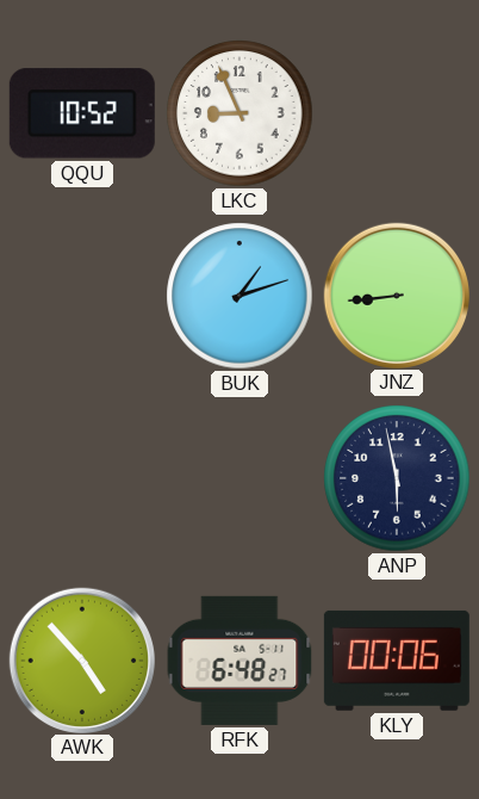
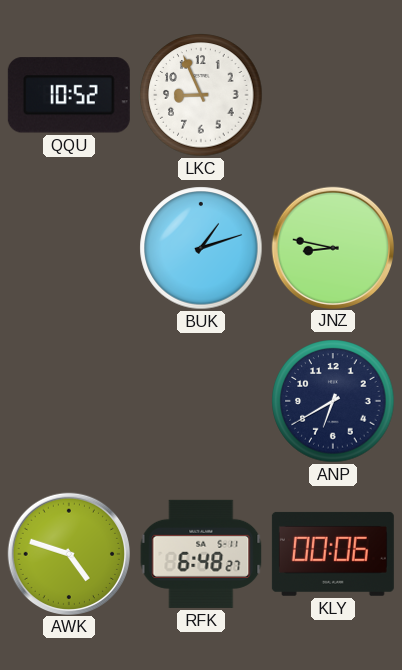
JNZ: 8:44 -> 8:47 (332, 247)
ANP: 5:58 -> 6:40 (333, 401)
AWK: 4:53 -> 4:48 (68, 553)
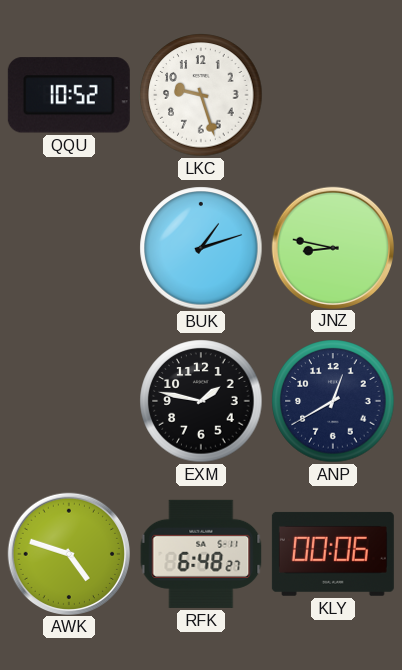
LKC: 8:56 -> 9:27 (201, 95)
EXM: none -> 1:47 (201, 401)
ANP: 6:40 -> 12:40 (333, 401)
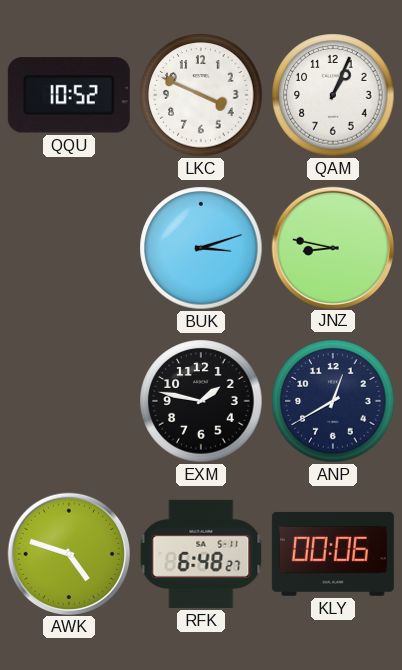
LKC: 9:27 -> 3:49 (201, 95)
QAM: none -> 1:04 (333, 95)
BUK: 1:12 -> 3:12 (201, 248)
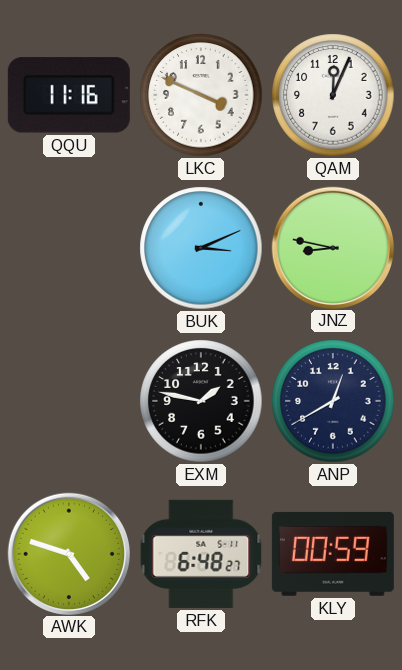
QQU: 10:52 -> 11:16 (69, 95)
QAM: 1:04 -> 12:04 (333, 95)
BUK: 3:12 -> 3:11 (201, 248)
KLY: 00:06 -> 00:59 (333, 554)
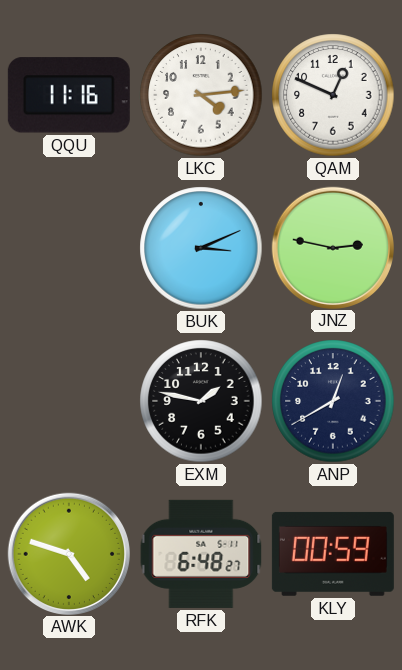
LKC: 3:49 -> 4:14 (201, 95)
QAM: 12:04 -> 12:49 (333, 95)
JNZ: 8:47 -> 2:47 (332, 247)
